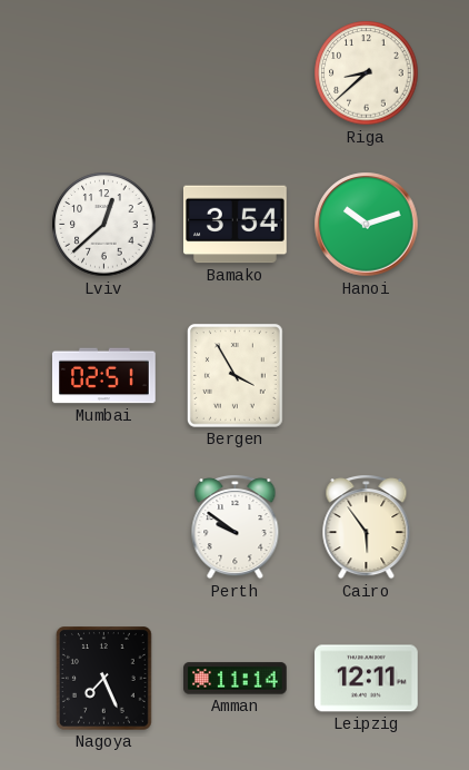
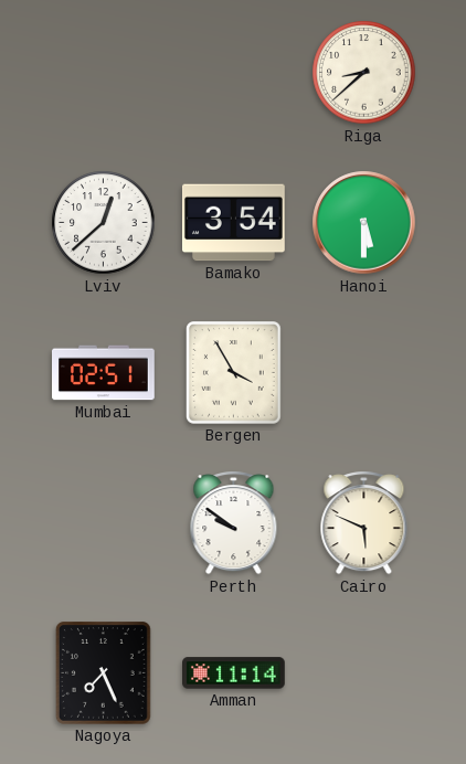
Hanoi: 10:12 -> 5:30 (364, 223)
Cairo: 5:54 -> 5:49 (364, 523)
Leipzig: 12:11 -> none (367, 679)
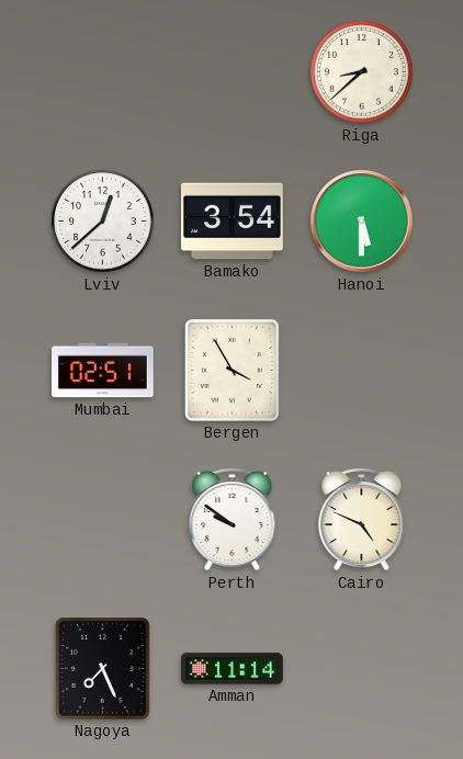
Cairo: 5:49 -> 4:49 (362, 520)
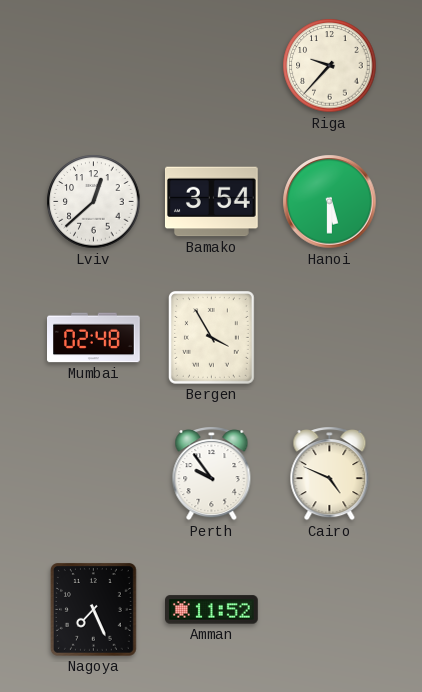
Riga: 8:38 -> 9:37 (330, 66)
Mumbai: 02:51 -> 02:48 (94, 338)
Perth: 9:51 -> 9:54 (212, 474)
Amman: 11:14 -> 11:52 (212, 610)
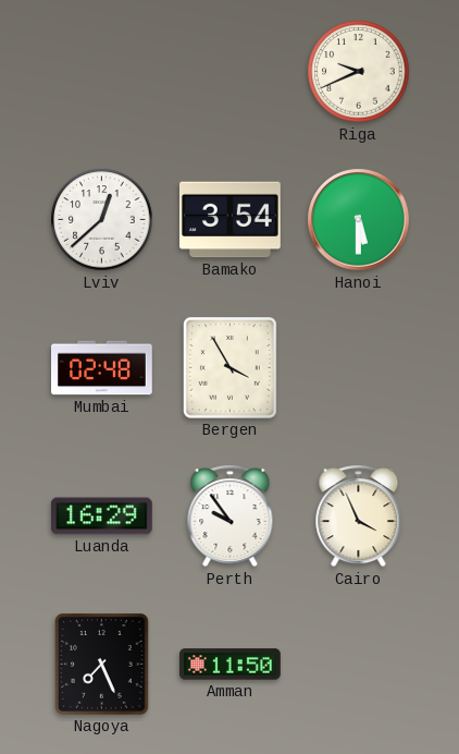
Riga: 9:37 -> 9:41 (359, 72)
Luanda: none -> 16:29 (102, 516)
Cairo: 4:49 -> 3:56 (359, 516)
Amman: 11:52 -> 11:50 (231, 665)
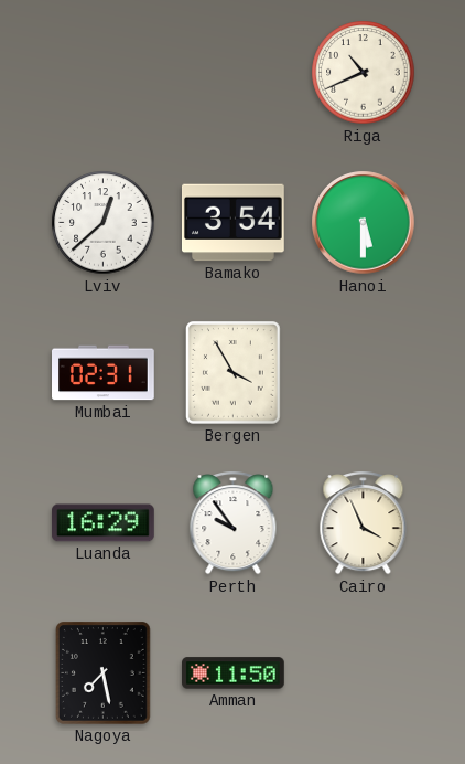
Riga: 9:41 -> 10:41 (364, 73)
Mumbai: 02:48 -> 02:31 (104, 373)
Nagoya: 7:26 -> 7:28 (104, 673)
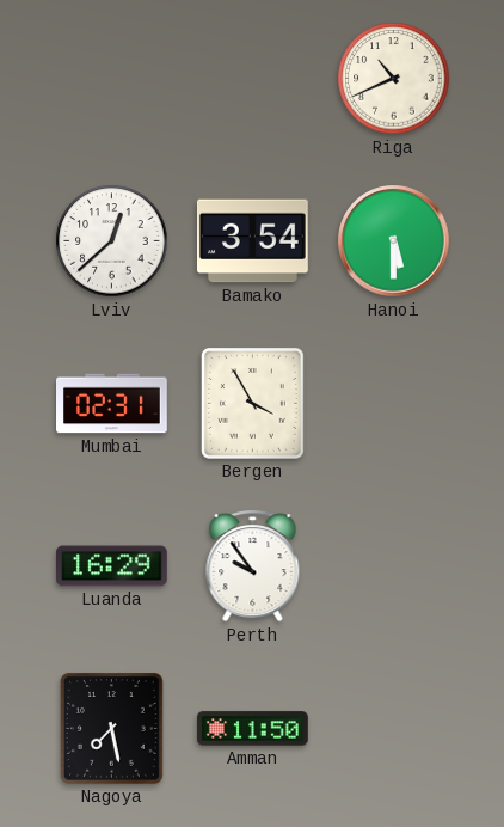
Cairo: 3:56 -> none (364, 523)
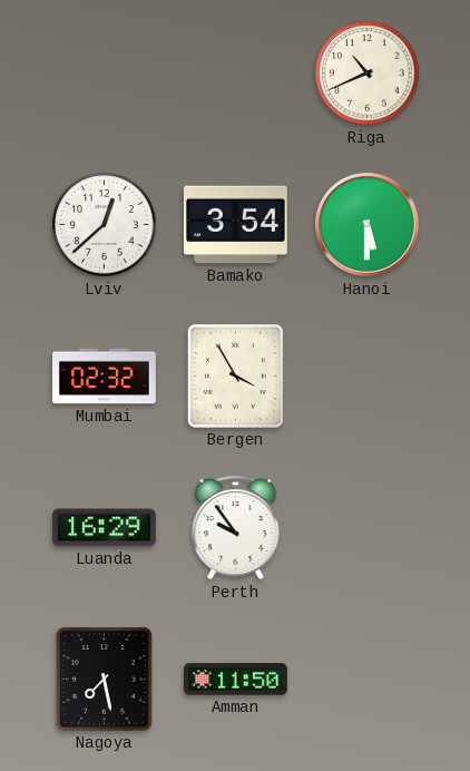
Mumbai: 02:31 -> 02:32 (105, 377)
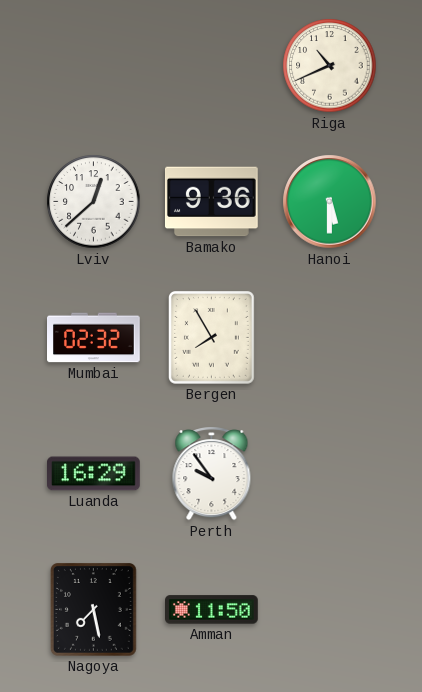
Bamako: 3:54 -> 9:36 (212, 202)
Bergen: 3:55 -> 7:55 (212, 338)
